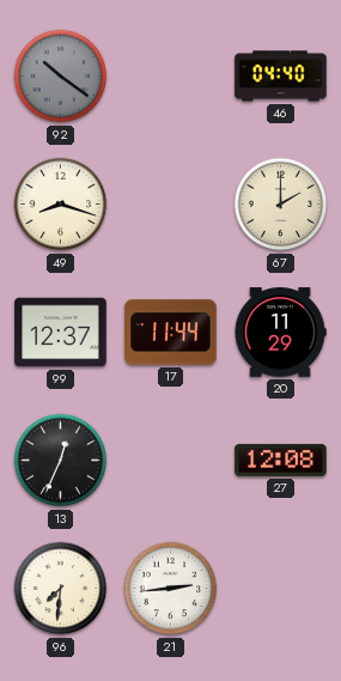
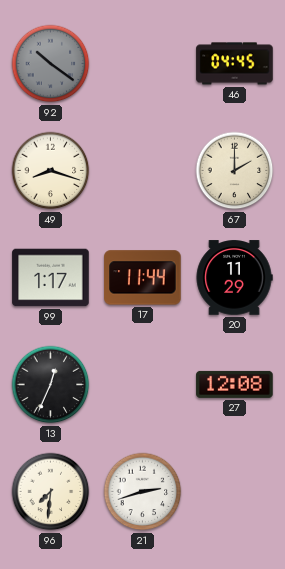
46: 04:40 -> 04:45 (235, 64)
99: 12:37 -> 1:17 (51, 278)
21: 2:44 -> 2:42 (143, 492)
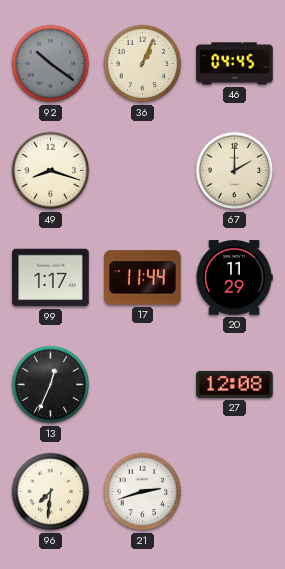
36: none -> 1:04 (143, 64)
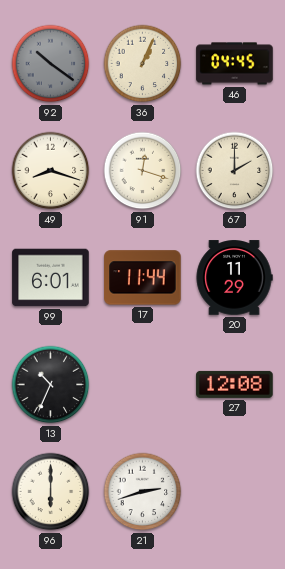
91: none -> 12:18 (143, 171)
99: 1:17 -> 6:01 (51, 278)
13: 12:34 -> 10:34 (51, 385)
96: 7:31 -> 6:00 (51, 492)
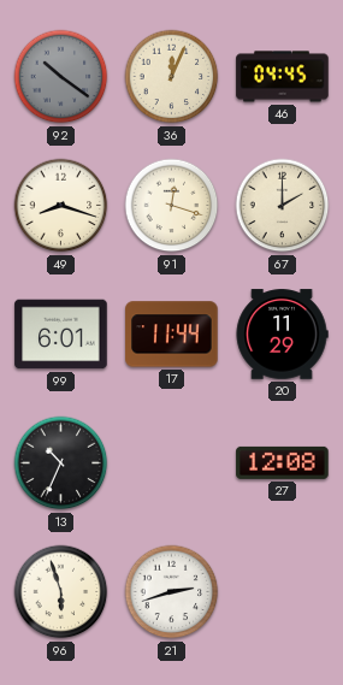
36: 1:04 -> 12:04 (172, 77)
96: 6:00 -> 5:57 (61, 592)
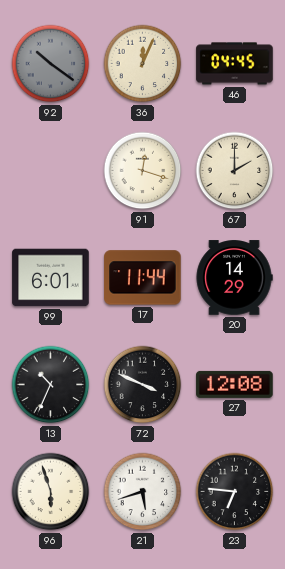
49: 8:18 -> none (61, 206)
20: 11:29 -> 14:29 (234, 278)
72: none -> 3:49 (143, 385)
21: 2:42 -> 5:42 (143, 492)
23: none -> 6:46 (235, 492)
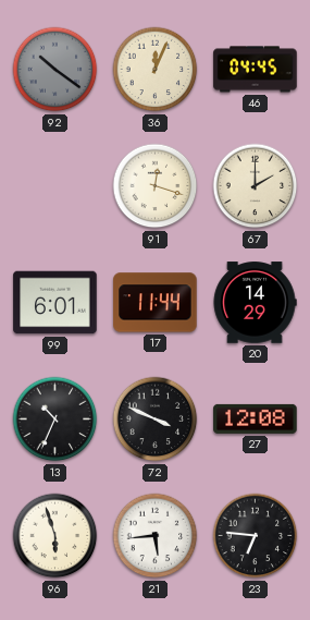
21: 5:42 -> 5:44 (156, 536)
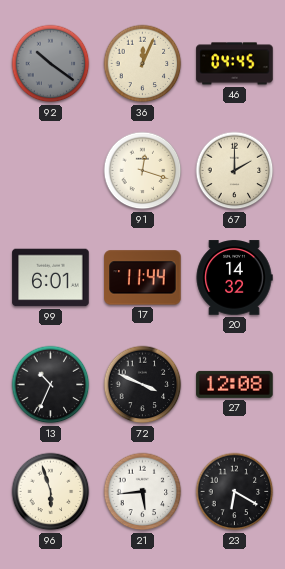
20: 14:29 -> 14:32 (234, 278)
23: 6:46 -> 6:20 (235, 492)
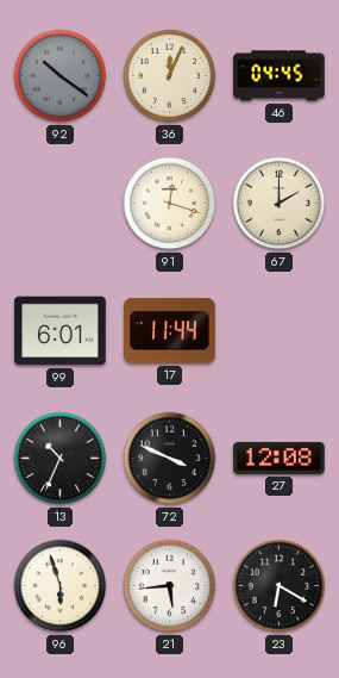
20: 14:32 -> none (234, 278)
